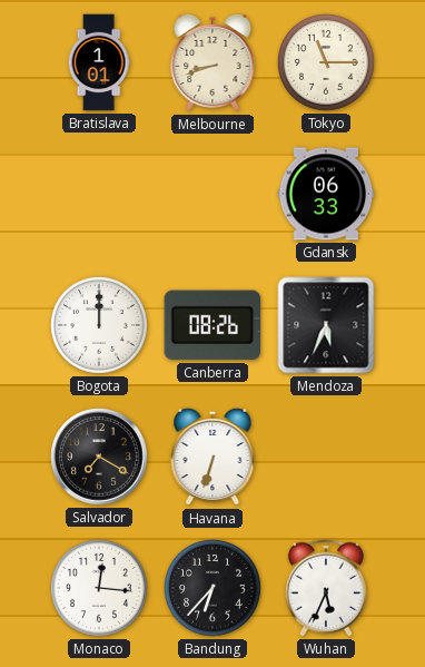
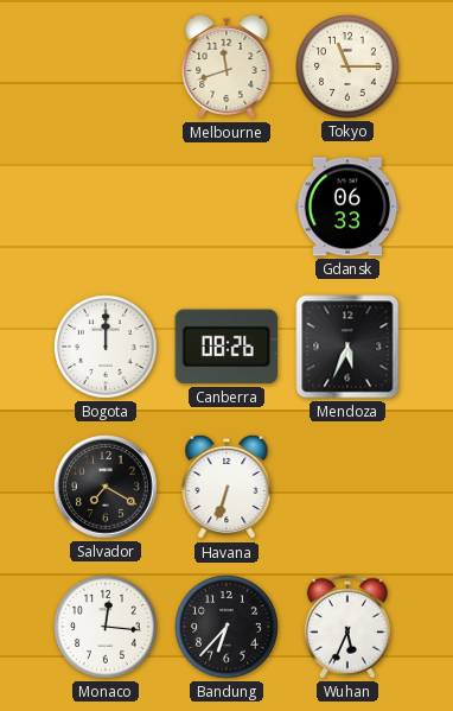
Bratislava: 1:01 -> none (99, 62)
Melbourne: 8:42 -> 11:42 (226, 66)
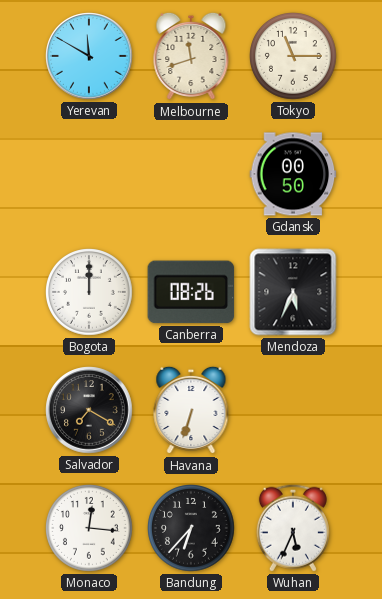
Yerevan: none -> 11:50 (89, 56)
Gdansk: 06:33 -> 00:50 (293, 174)
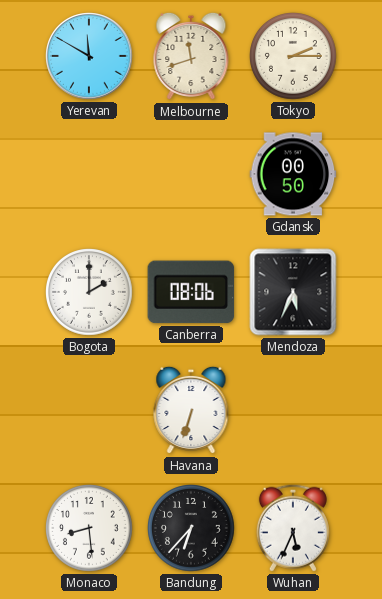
Tokyo: 11:15 -> 2:15 (294, 57)
Bogota: 12:00 -> 2:00 (90, 293)
Canberra: 08:26 -> 08:06 (191, 292)
Salvador: 7:20 -> none (89, 410)
Monaco: 12:16 -> 8:29 (90, 529)
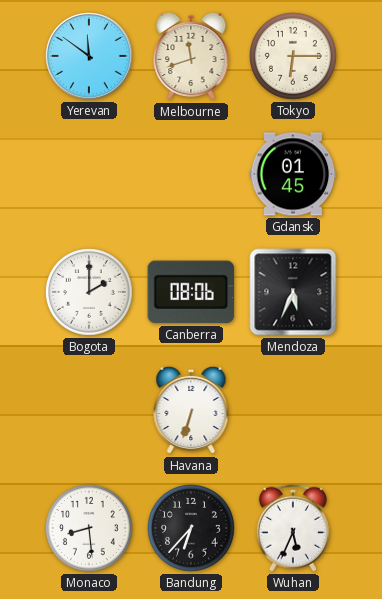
Yerevan: 11:50 -> 11:51 (89, 56)
Tokyo: 2:15 -> 6:15 (294, 57)
Gdansk: 00:50 -> 01:45 (293, 174)
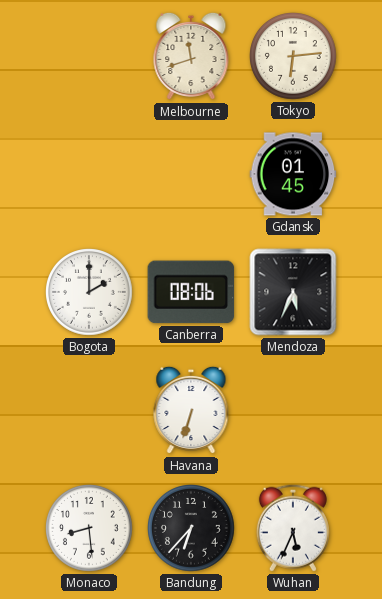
Yerevan: 11:51 -> none (89, 56)
Tokyo: 6:15 -> 6:14 (294, 57)
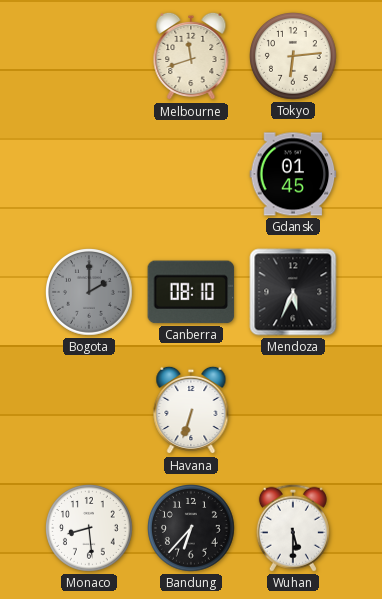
Bogota dial: white -> grey (90, 293)
Canberra: 08:06 -> 08:10 (191, 292)
Wuhan: 5:34 -> 5:30 (293, 528)
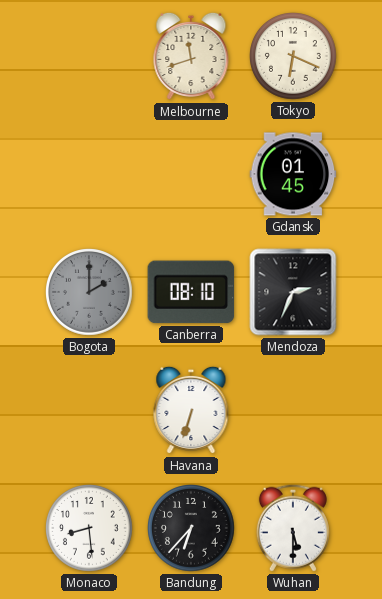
Tokyo: 6:14 -> 6:19 (294, 57)
Mendoza: 5:34 -> 2:34 (293, 292)
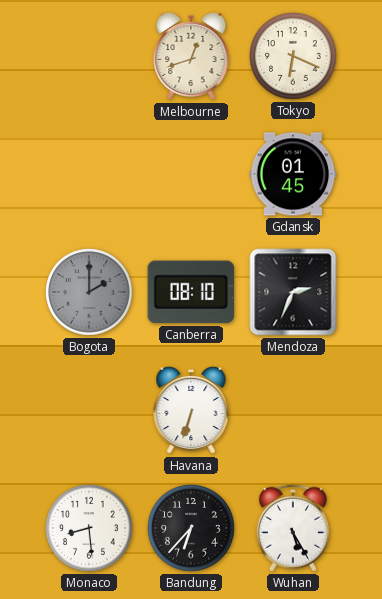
Melbourne: 11:42 -> 12:42 (191, 56)
Wuhan: 5:30 -> 5:25 (293, 528)
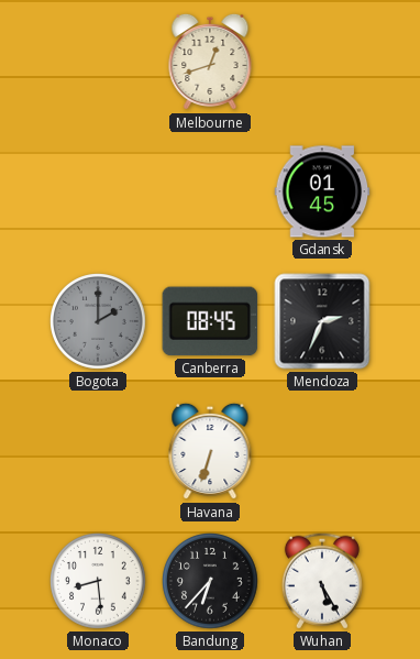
Tokyo: 6:19 -> none (294, 57)
Canberra: 08:10 -> 08:45 (210, 321)
